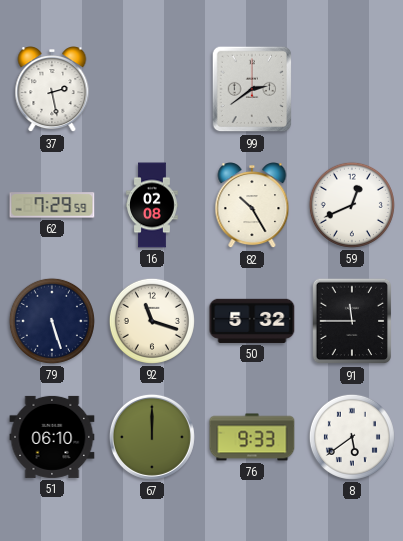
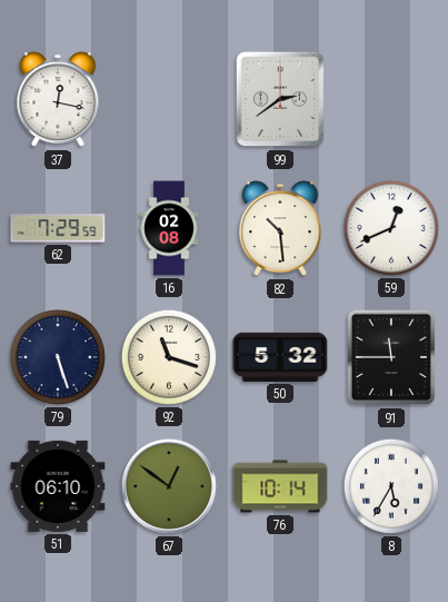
37: 2:28 -> 12:17 (58, 100)
82: 10:25 -> 10:29 (280, 229)
67: 12:00 -> 12:51 (169, 486)
76: 9:33 -> 10:14 (280, 486)
8: 5:39 -> 5:35 (391, 486)
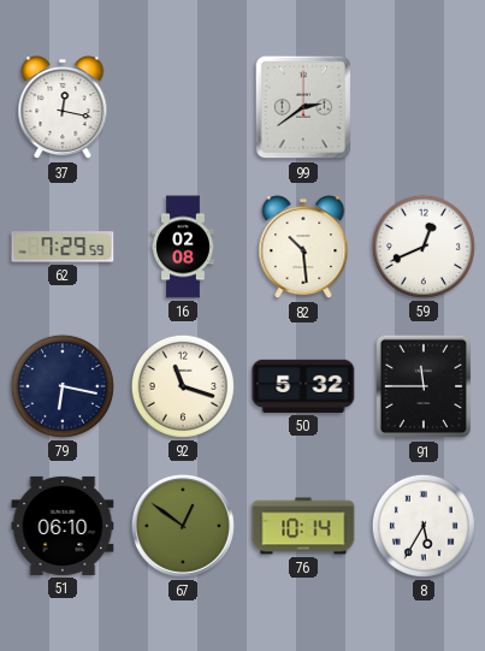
79: 5:27 -> 6:17 (63, 386)
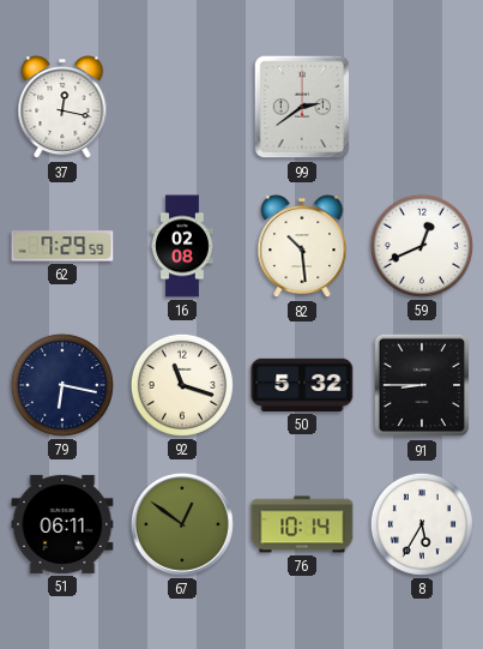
91: 11:45 -> 8:45 (422, 385)
51: 06:10 -> 06:11 (62, 524)
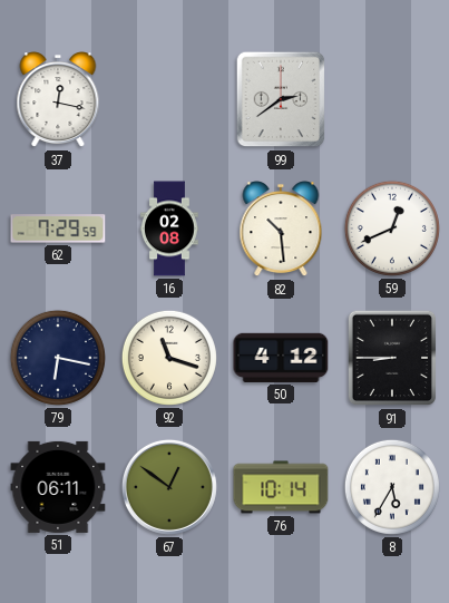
50: 5:32 -> 4:12 (281, 358)
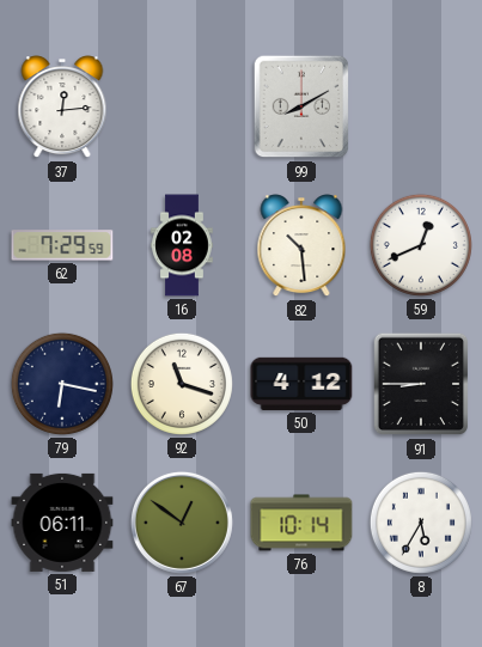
37: 12:17 -> 12:14 (62, 108)
99: 2:39 -> 8:10 (301, 106)
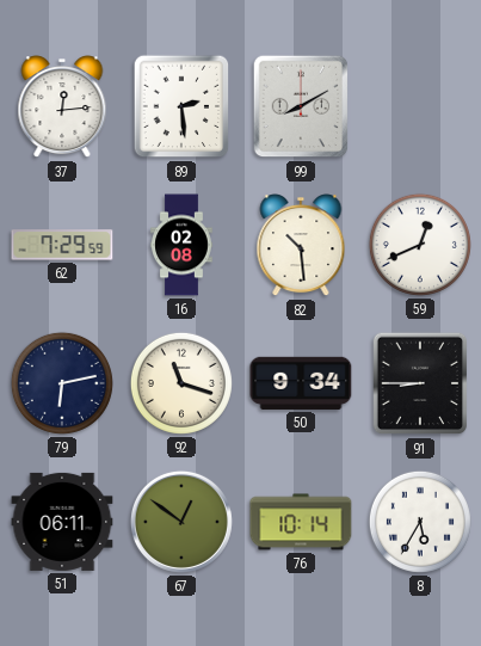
89: none -> 2:29 (181, 106)
79: 6:17 -> 6:13 (62, 383)
50: 4:12 -> 9:34 (301, 383)
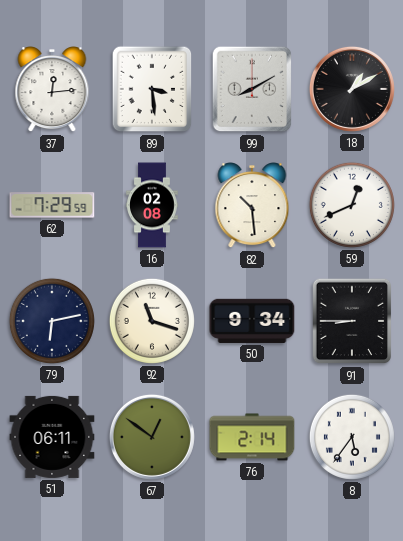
89: 2:29 -> 3:29 (152, 89)
18: none -> 1:10 (352, 89)
76: 10:14 -> 2:14 (252, 437)
8: 5:35 -> 5:36 (352, 437)
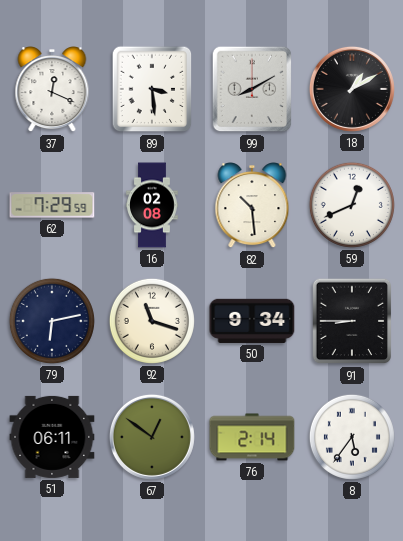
37: 12:14 -> 12:19 (52, 90)
